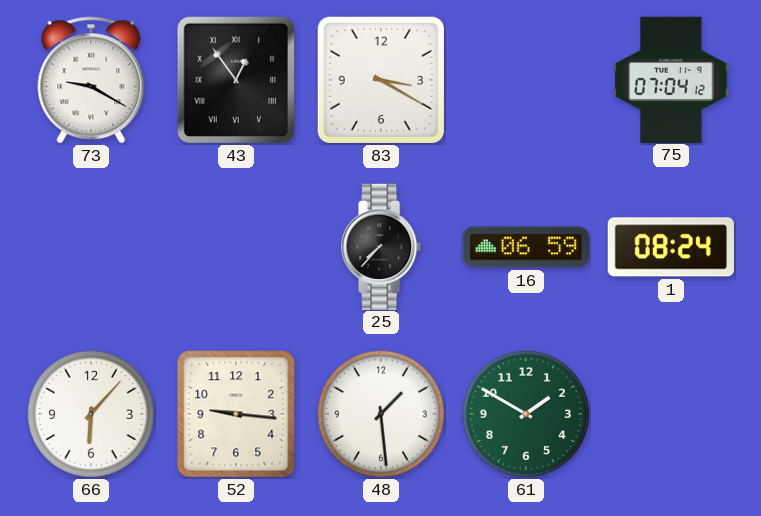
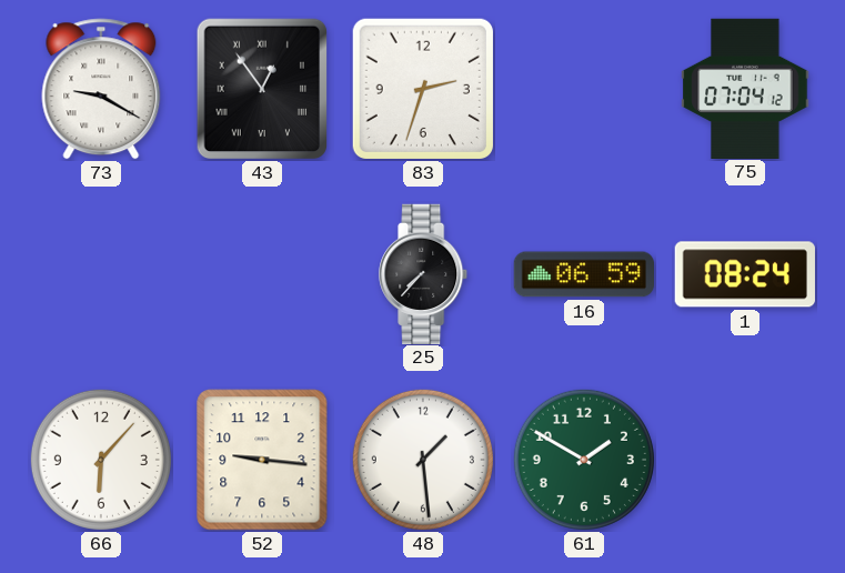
83: 3:20 -> 2:33 (423, 89)
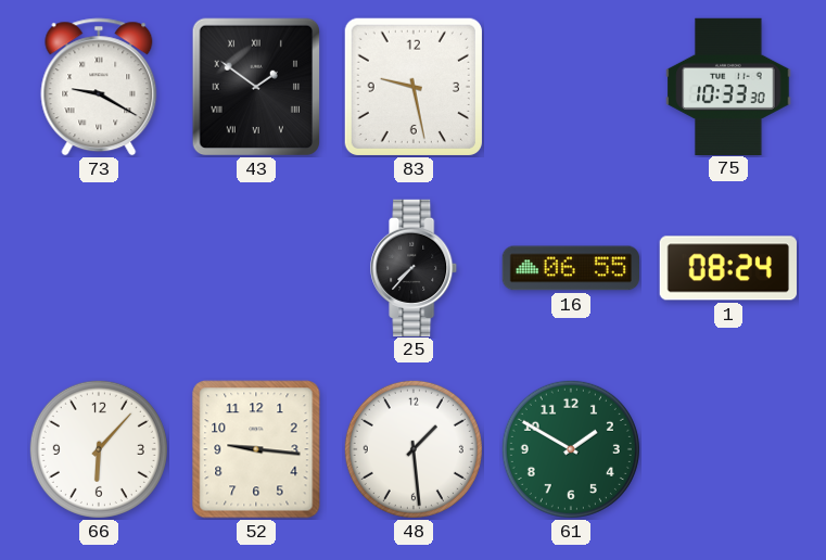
43: 12:54 -> 1:51 (256, 87)
83: 2:33 -> 9:28 (414, 87)
75: 07:04 -> 10:33 (728, 86)
16: 06:59 -> 06:55 (570, 268)
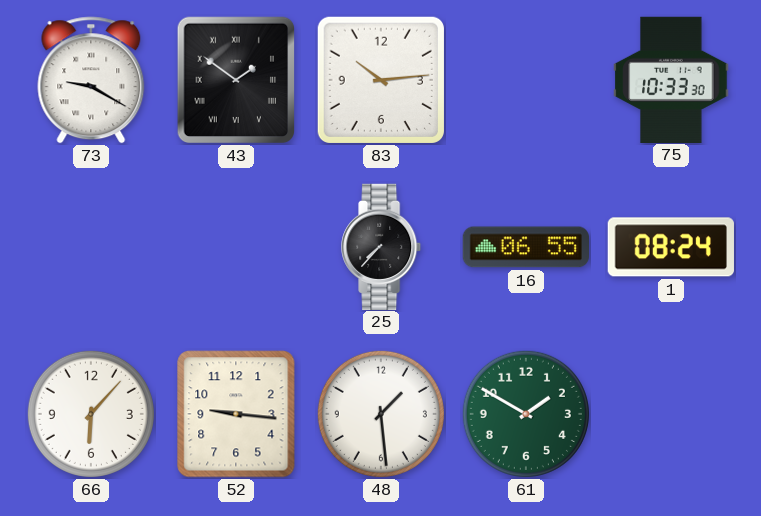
83: 9:28 -> 10:14 (381, 80)
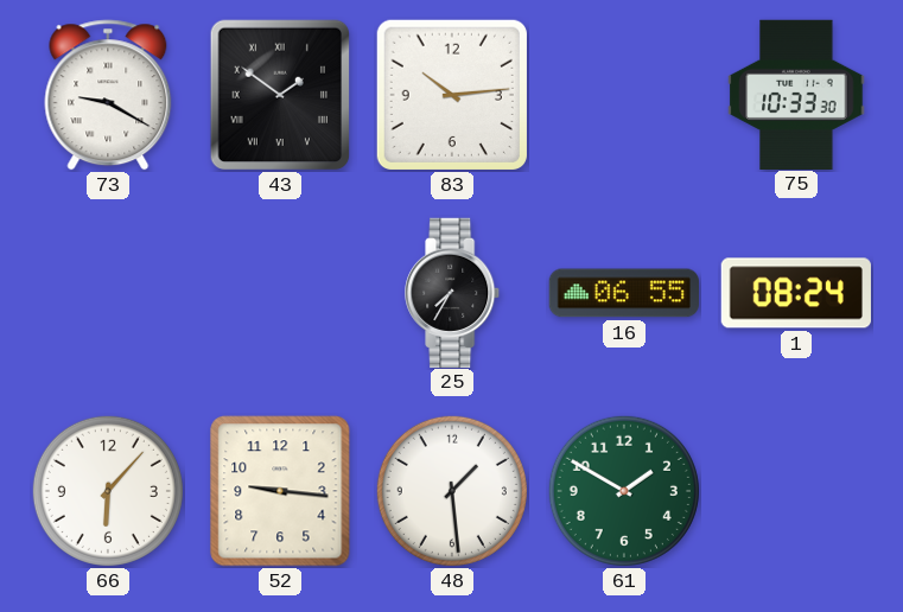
25: 7:37 -> 7:35 (453, 292)
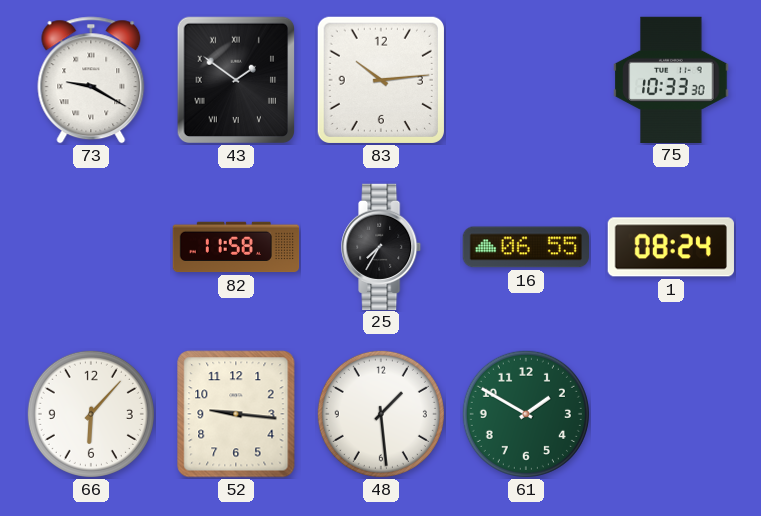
82: none -> 11:58 (236, 247)
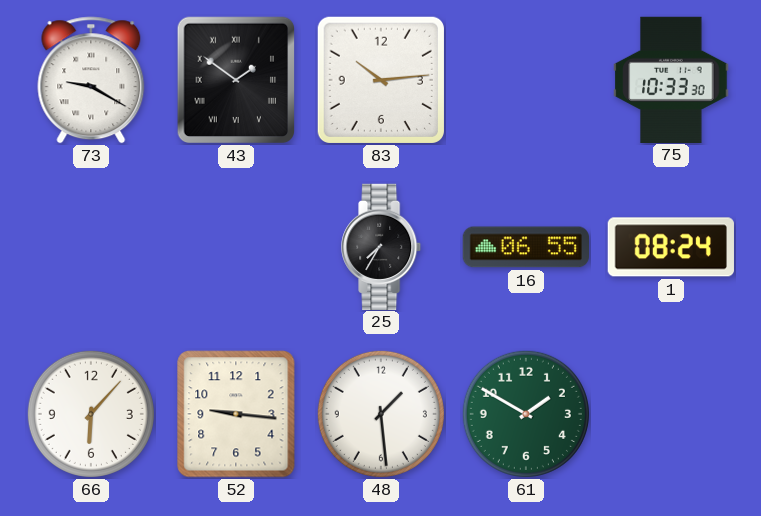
82: 11:58 -> none (236, 247)
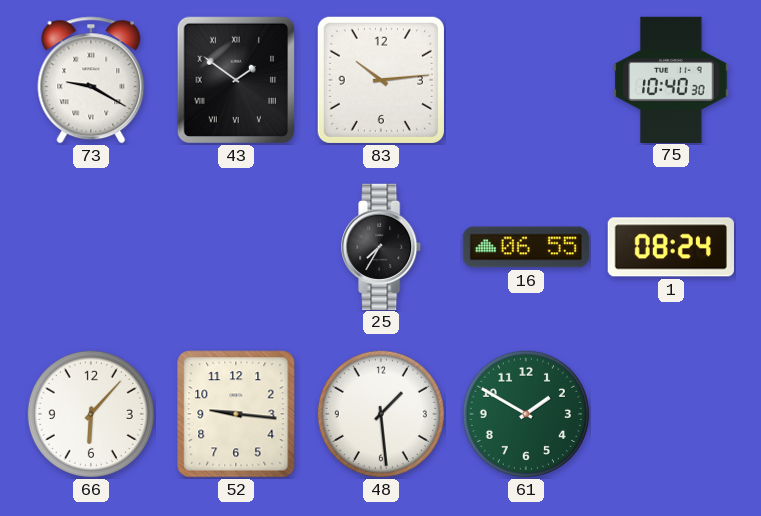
75: 10:33 -> 10:40 (671, 79)
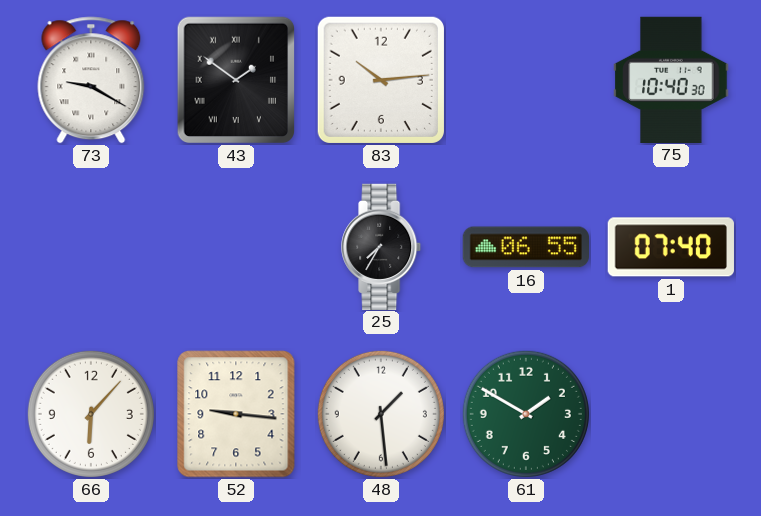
1: 08:24 -> 07:40 (671, 247)
